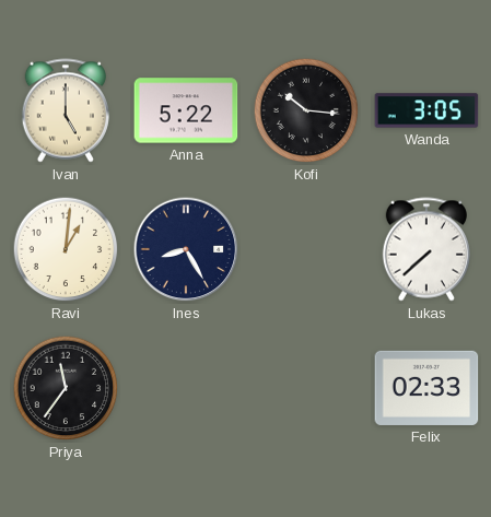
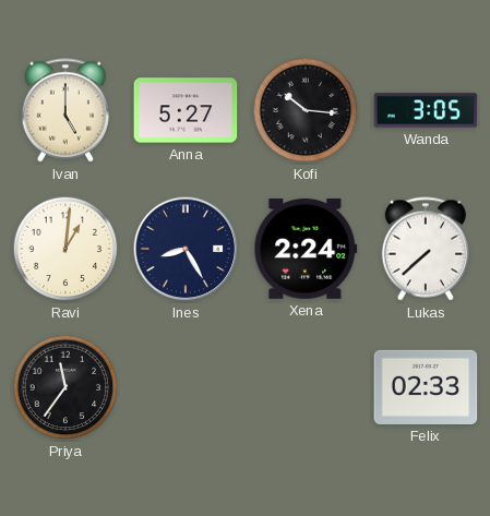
Anna: 5:22 -> 5:27 (186, 110)
Xena: none -> 2:24 (306, 249)
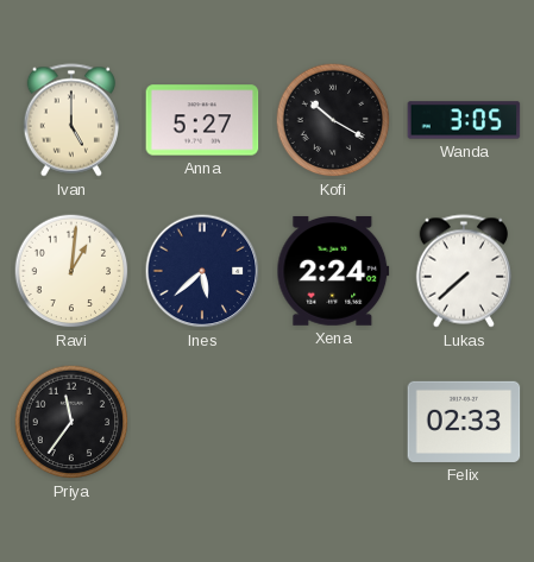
Kofi: 10:16 -> 10:20 (333, 120)
Ines: 8:25 -> 5:38 (202, 271)
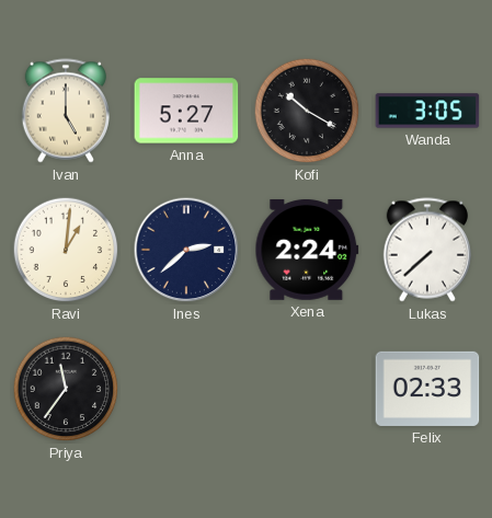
Ines: 5:38 -> 2:38 (186, 250)
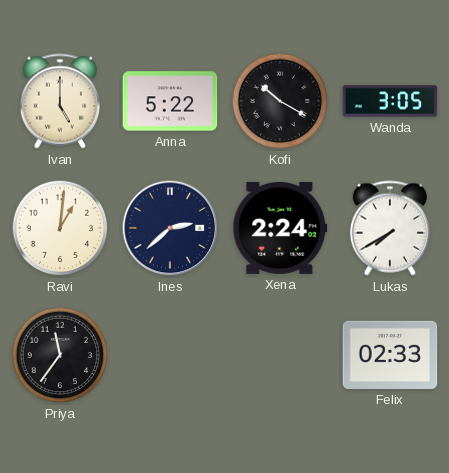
Anna: 5:27 -> 5:22 (170, 101)
Lukas: 7:38 -> 7:40 (390, 228)
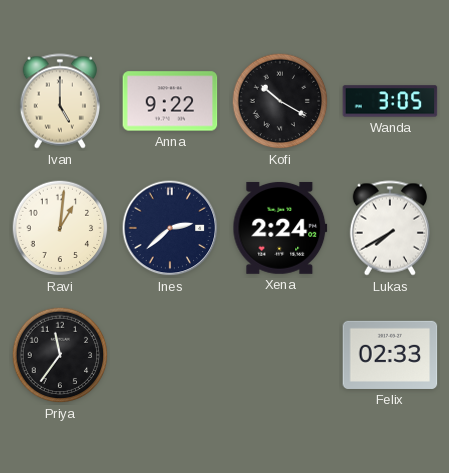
Anna: 5:22 -> 9:22 (170, 101)
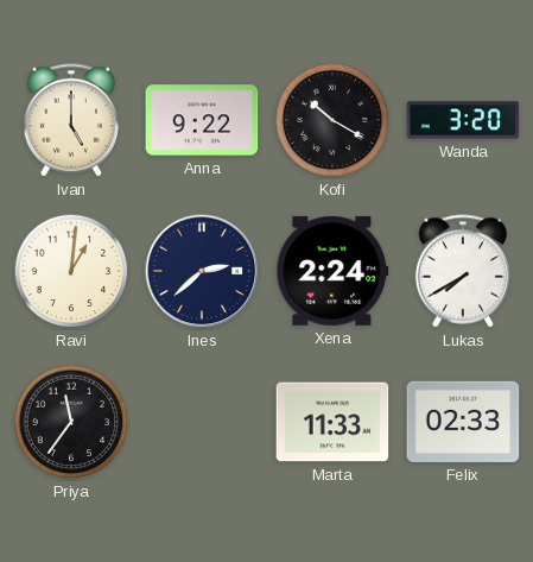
Wanda: 3:05 -> 3:20 (463, 120)
Marta: none -> 11:33 (332, 422)
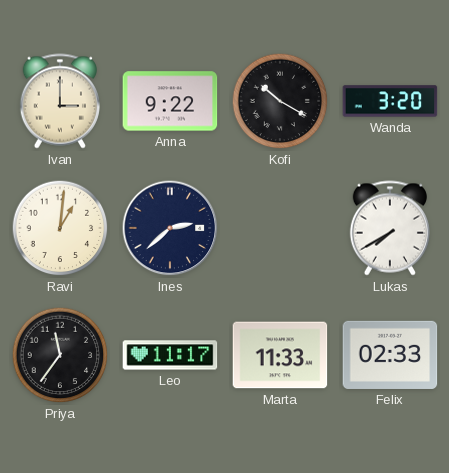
Ivan: 5:00 -> 3:00 (60, 101)
Xena: 2:24 -> none (332, 271)
Leo: none -> 11:17 (170, 355)
